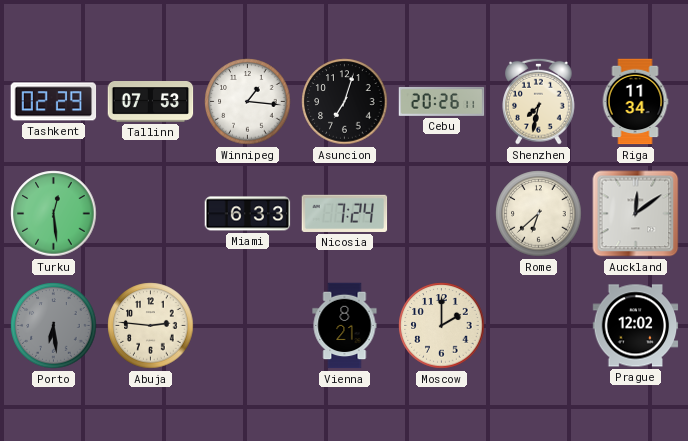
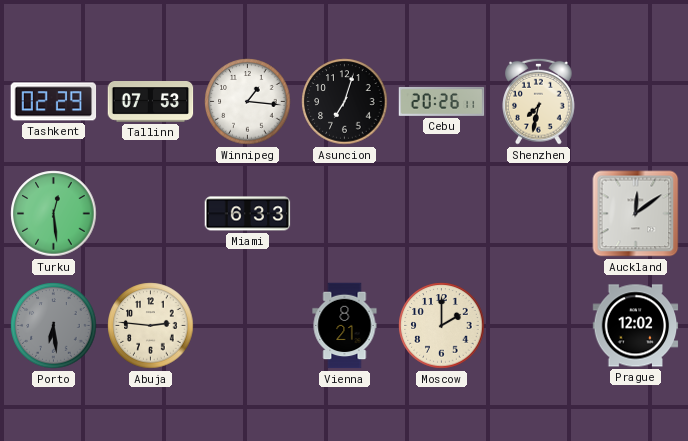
Riga: 11:34 -> none (635, 102)
Nicosia: 7:24 -> none (345, 213)
Rome: 6:38 -> none (539, 214)
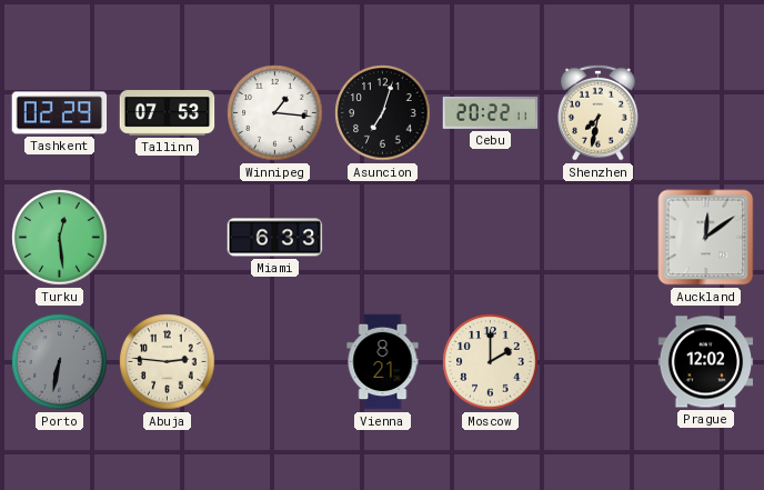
Cebu: 20:26 -> 20:22 (491, 112)
Porto: 6:29 -> 6:32 (60, 362)
